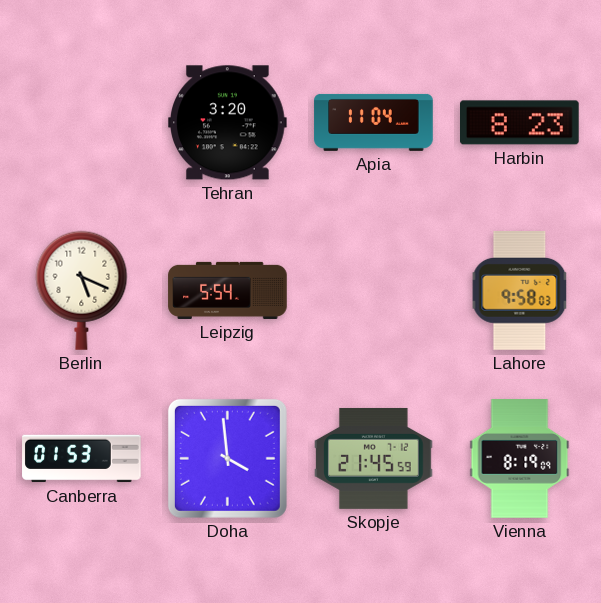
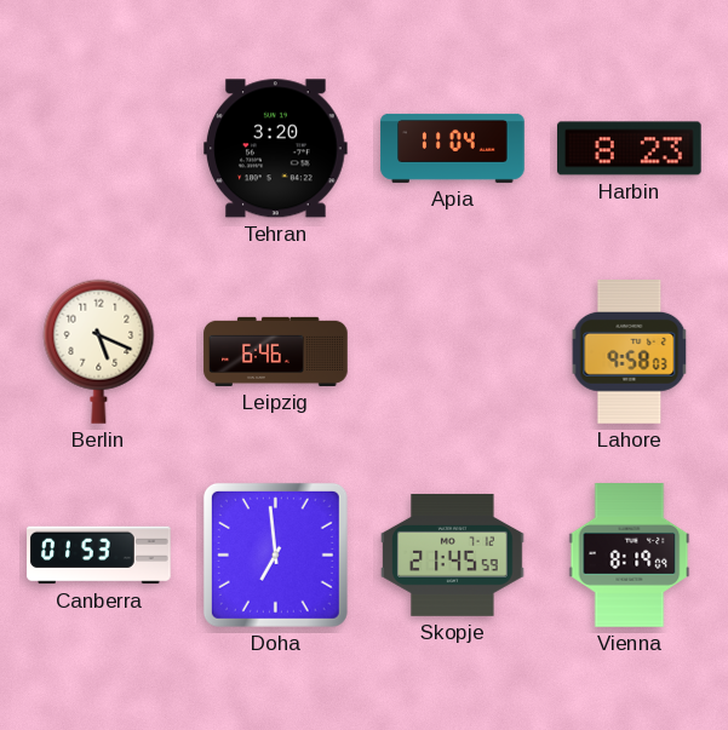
Leipzig: 5:54 -> 6:46 (276, 351)
Doha: 3:59 -> 6:59 (275, 554)
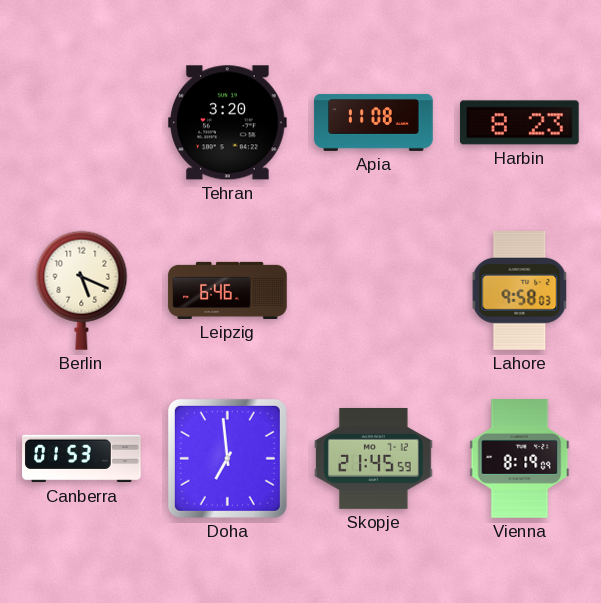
Apia: 11:04 -> 11:08 (374, 122)
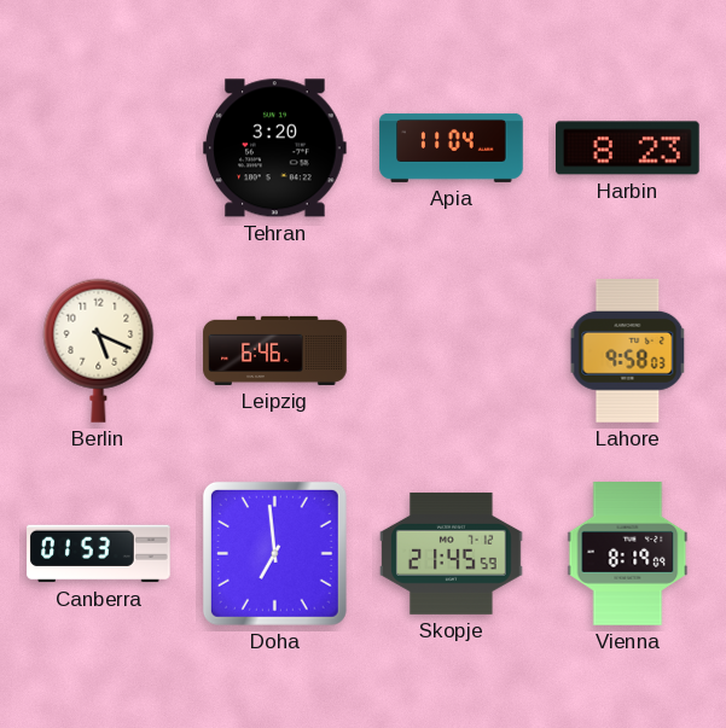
Apia: 11:08 -> 11:04 (452, 147)
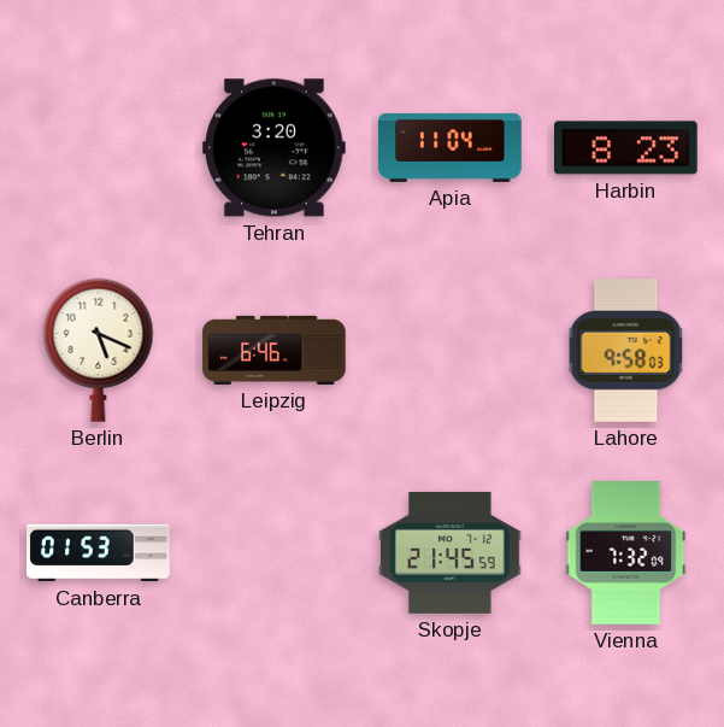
Doha: 6:59 -> none (274, 553)
Vienna: 8:19 -> 7:32 (626, 553)
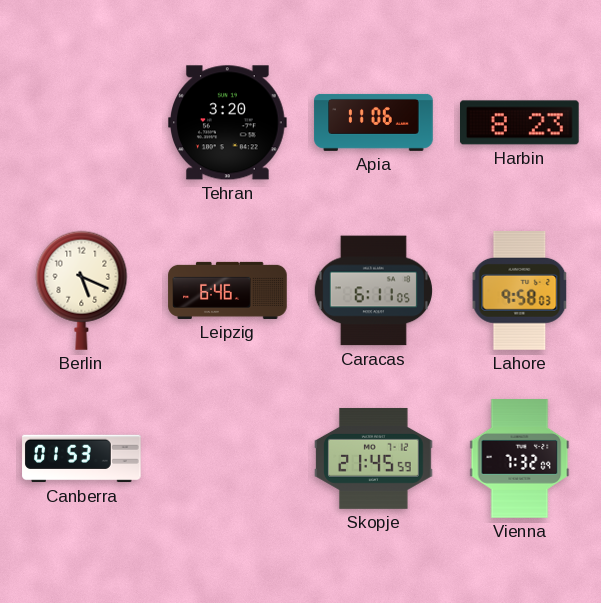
Apia: 11:04 -> 11:06 (374, 122)
Caracas: none -> 6:11 (373, 291)
